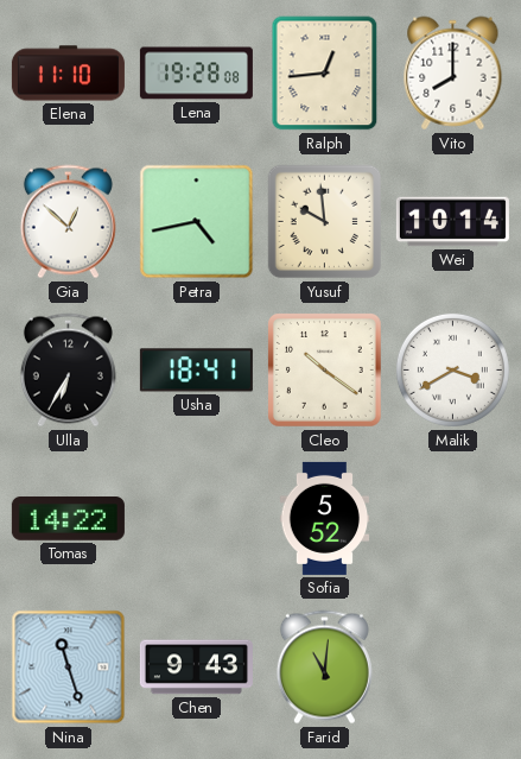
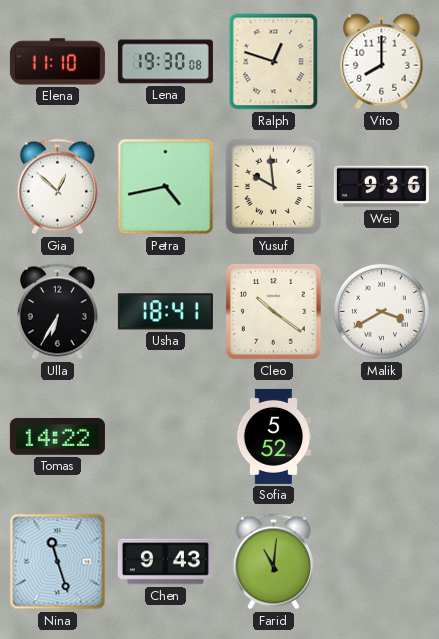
Lena: 19:28 -> 19:30 (165, 62)
Ralph: 12:44 -> 12:48 (274, 62)
Wei: 10:14 -> 9:36 (381, 187)
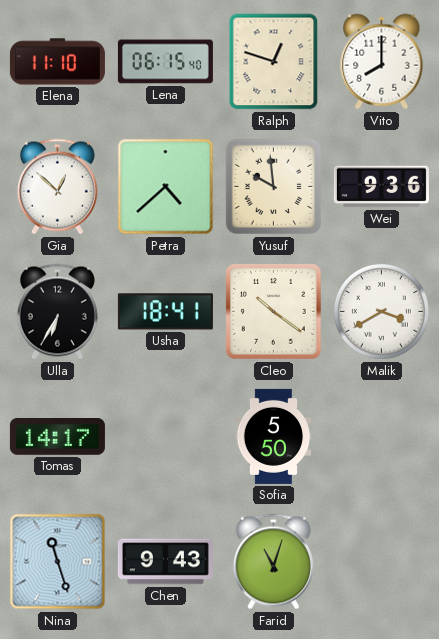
Lena: 19:30 -> 06:15 (165, 62)
Petra: 4:43 -> 4:38 (166, 187)
Tomas: 14:22 -> 14:17 (57, 437)
Sofia: 5:52 -> 5:50 (274, 436)
Farid: 11:01 -> 11:03 (273, 562)
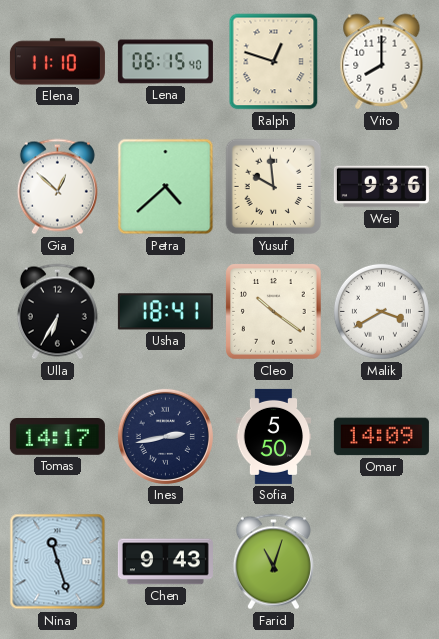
Ines: none -> 2:43 (165, 436)
Omar: none -> 14:09 (381, 437)
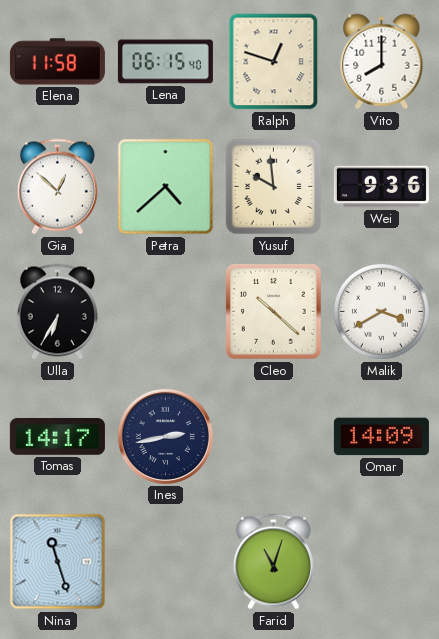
Elena: 11:10 -> 11:58 (57, 62)
Usha: 18:41 -> none (165, 312)
Cleo: 10:21 -> 10:22 (274, 312)
Sofia: 5:50 -> none (274, 436)
Chen: 9:43 -> none (165, 562)
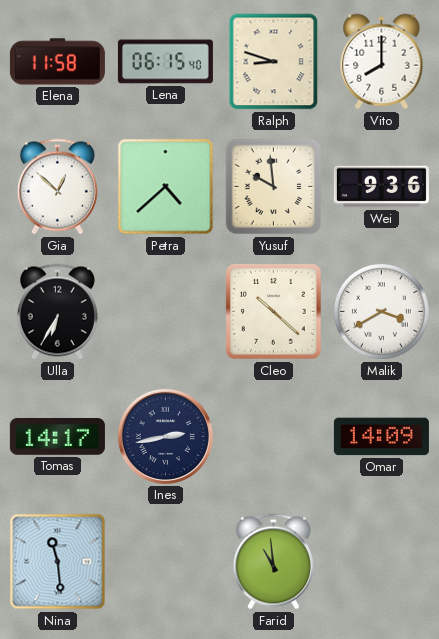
Ralph: 12:48 -> 8:48 (274, 62)
Nina: 11:27 -> 11:29 (58, 562)
Farid: 11:03 -> 10:59 (273, 562)
